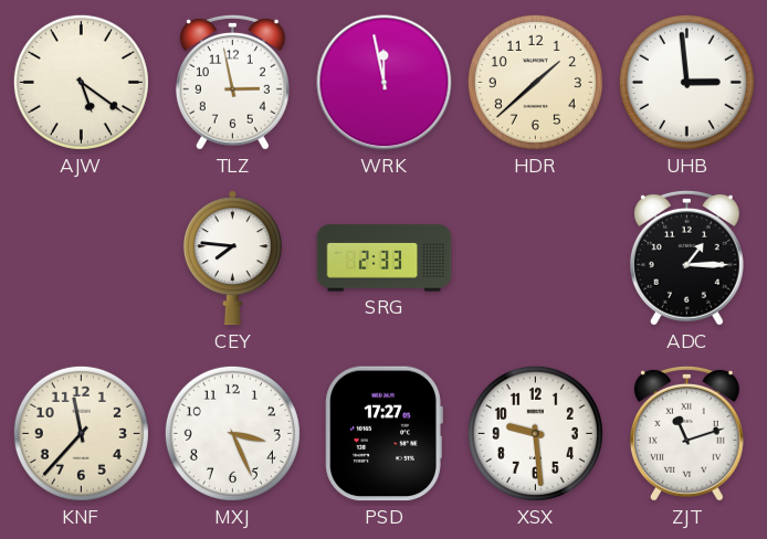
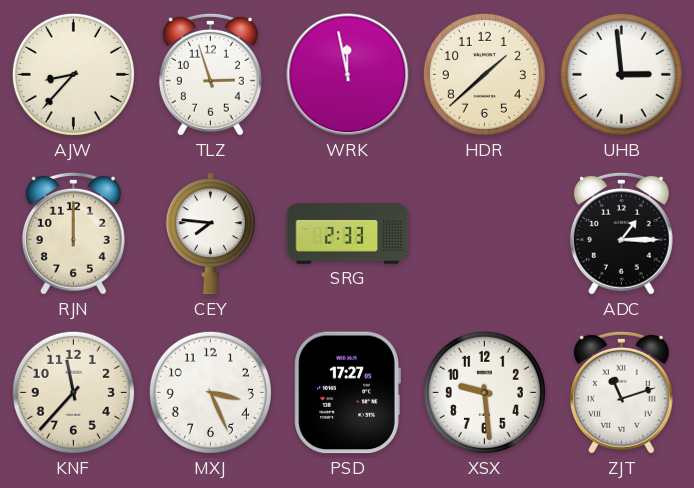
AJW: 5:21 -> 8:37 (73, 74)
TLZ: 2:58 -> 2:57 (210, 74)
RJN: none -> 12:00 (73, 233)
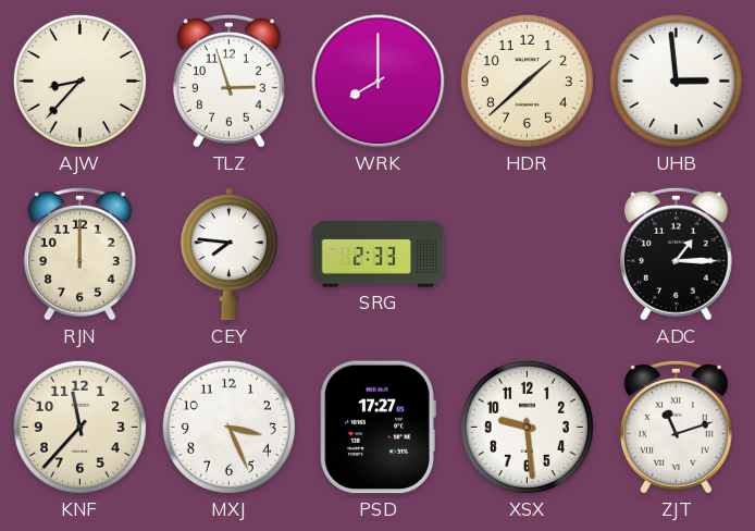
WRK: 11:58 -> 8:00 (379, 82)
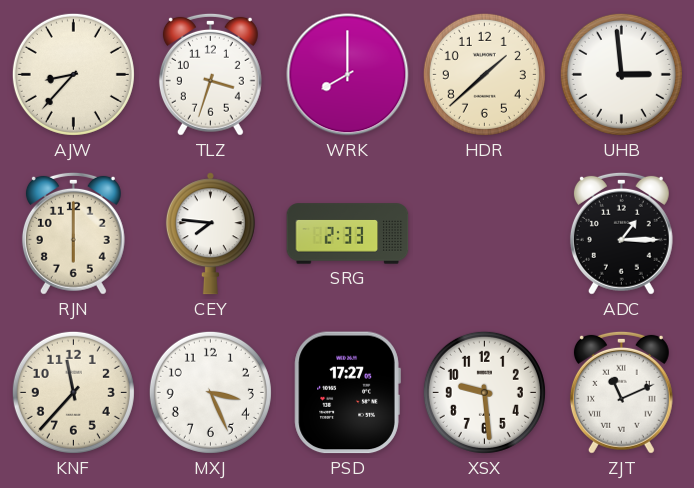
TLZ: 2:57 -> 3:33 (210, 74)
RJN: 12:00 -> 6:00 (73, 233)
ZJT: 11:12 -> 11:11 (621, 392)
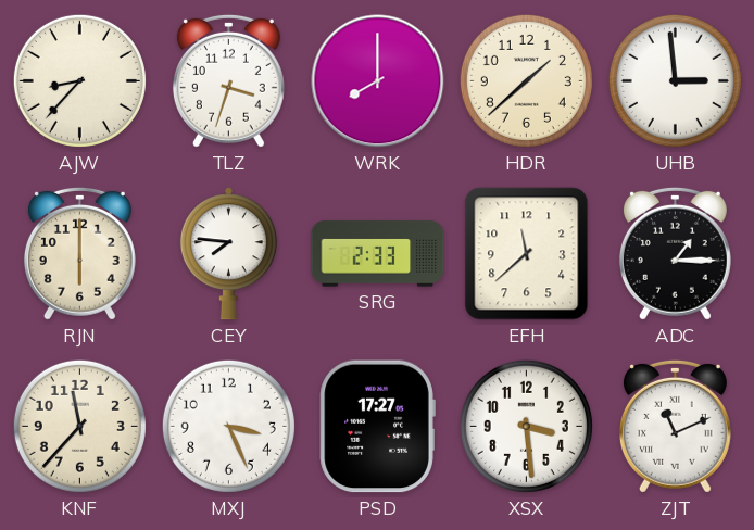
EFH: none -> 11:38 (527, 254)
XSX: 9:29 -> 3:29 (526, 426)
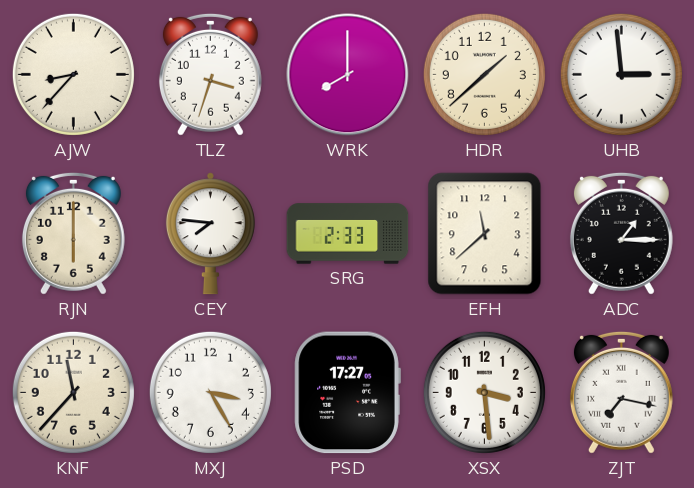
MXJ: 3:26 -> 3:25 (210, 392)
ZJT: 11:11 -> 7:17 (621, 392)
